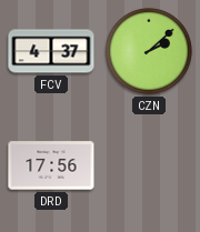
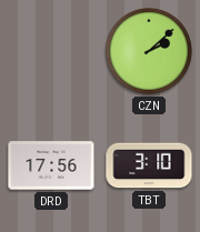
FCV: 4:37 -> none (51, 51)
TBT: none -> 3:10 (149, 165)
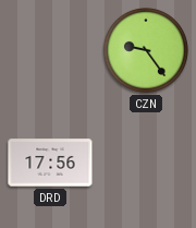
CZN: 2:08 -> 9:24 (146, 50)
TBT: 3:10 -> none (149, 165)
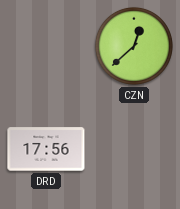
CZN: 9:24 -> 12:38 (134, 46)
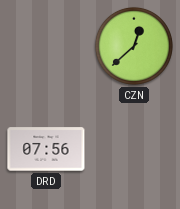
DRD: 17:56 -> 07:56 (46, 149)
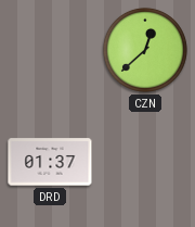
DRD: 07:56 -> 01:37 (50, 162)
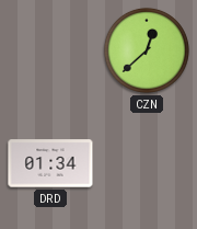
DRD: 01:37 -> 01:34 (50, 163)
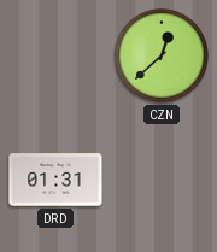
DRD: 01:34 -> 01:31 (55, 180)
